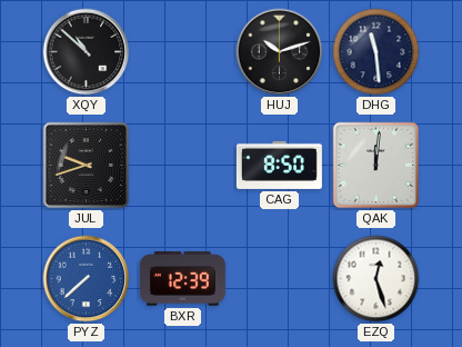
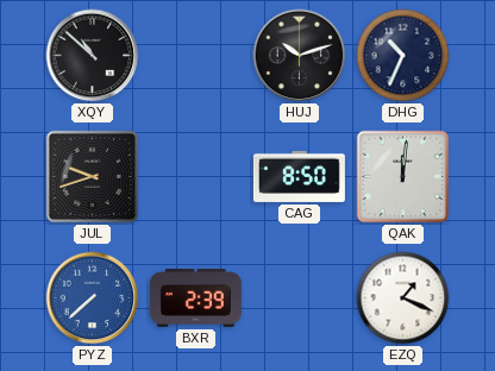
DHG: 11:29 -> 10:34 (403, 56)
BXR: 12:39 -> 2:39 (195, 298)
EZQ: 12:27 -> 1:19 (403, 298)
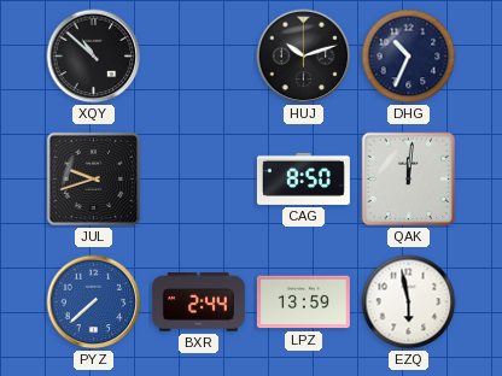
BXR: 2:39 -> 2:44 (198, 302)
LPZ: none -> 13:59 (303, 302)
EZQ: 1:19 -> 5:58 (409, 302)
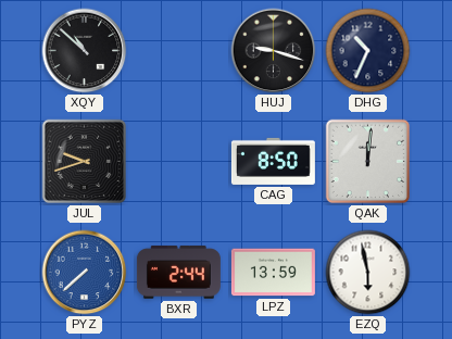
HUJ: 10:12 -> 9:18 (274, 51)
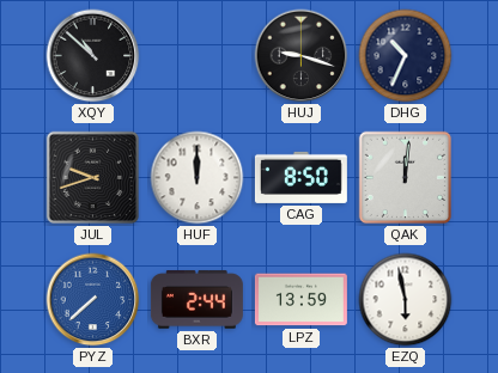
HUF: none -> 12:00 (198, 178)
